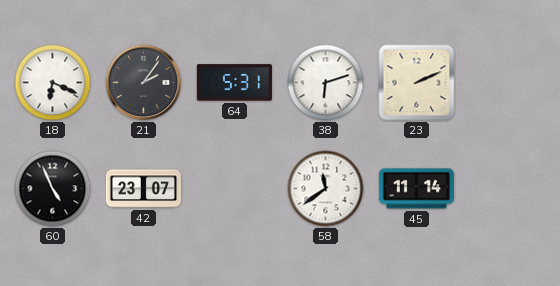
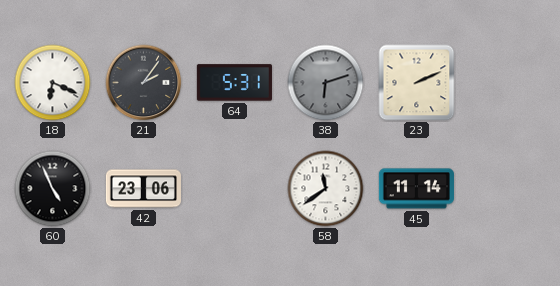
38 dial: white -> grey (326, 83)
42: 23:07 -> 23:06 (143, 189)
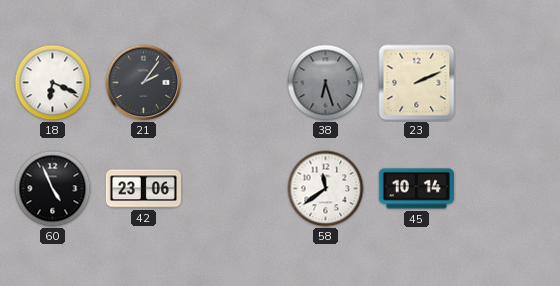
64: 5:31 -> none (234, 83)
38: 6:12 -> 6:27 (326, 83)
45: 11:14 -> 10:14 (416, 189)
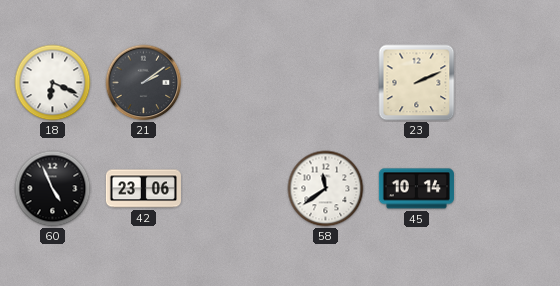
21: 2:06 -> 2:09 (144, 83)
38: 6:27 -> none (326, 83)
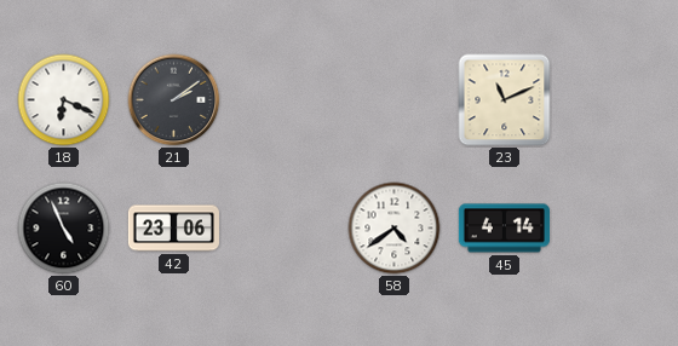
23: 2:11 -> 11:11 (505, 100)
58: 11:39 -> 4:39 (395, 229)
45: 10:14 -> 4:14 (504, 229)
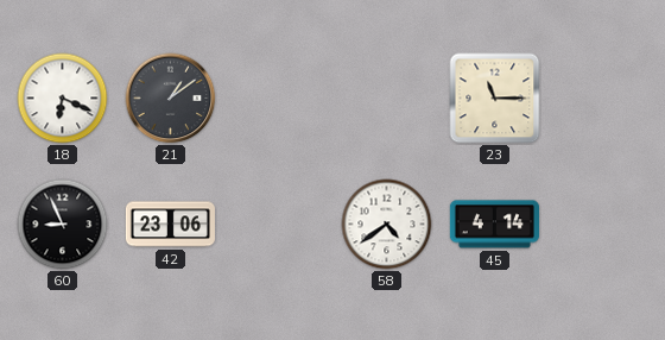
21: 2:09 -> 1:09 (171, 99)
23: 11:11 -> 11:15 (495, 99)
60: 4:56 -> 8:56 (63, 225)
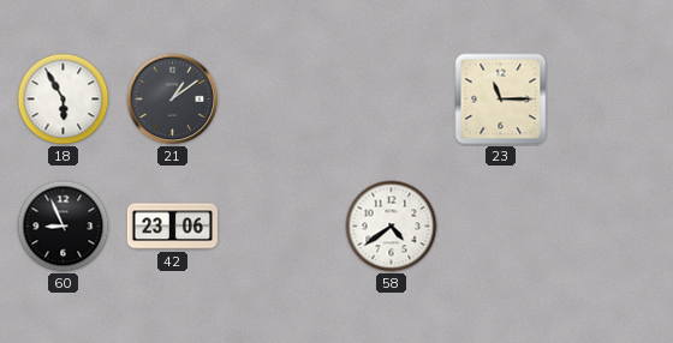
18: 6:19 -> 5:55 (64, 100)
45: 4:14 -> none (494, 225)
